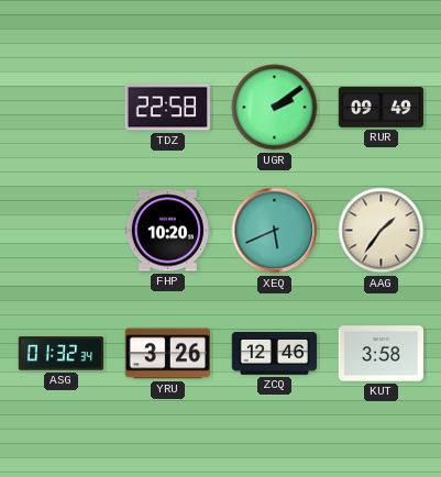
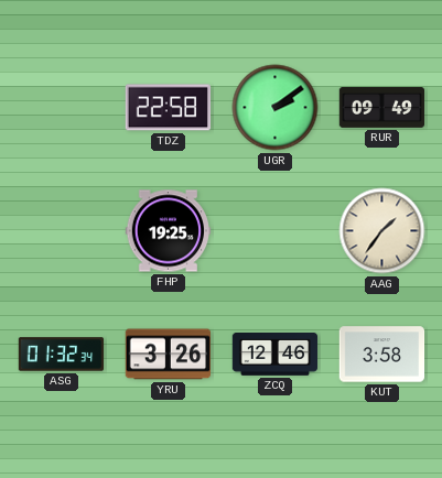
FHP: 10:20 -> 19:25 (169, 231)
XEQ: 5:41 -> none (275, 231)
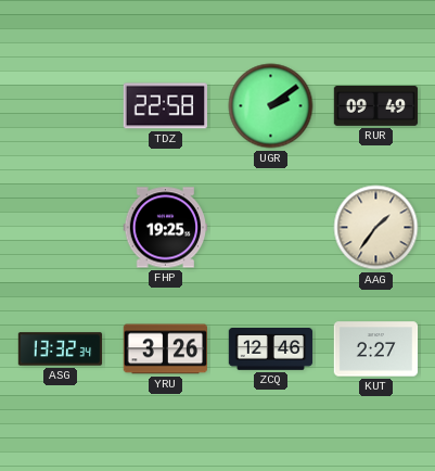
ASG: 01:32 -> 13:32 (61, 349)
KUT: 3:58 -> 2:27 (376, 349)
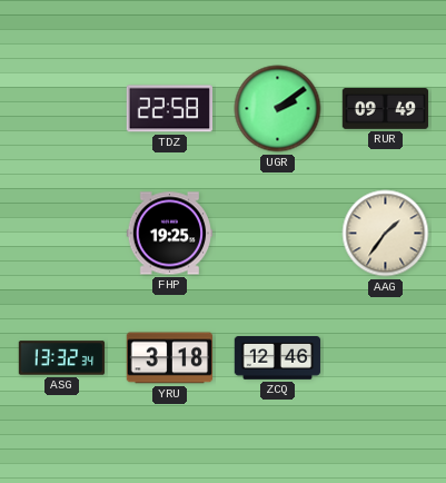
YRU: 3:26 -> 3:18 (170, 358)
KUT: 2:27 -> none (376, 349)
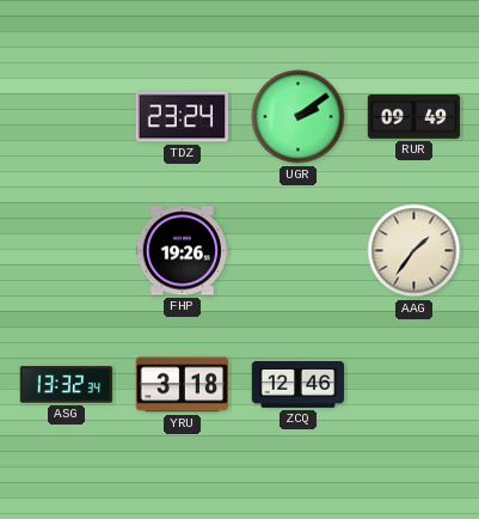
TDZ: 22:58 -> 23:24 (182, 117)
FHP: 19:25 -> 19:26 (183, 251)
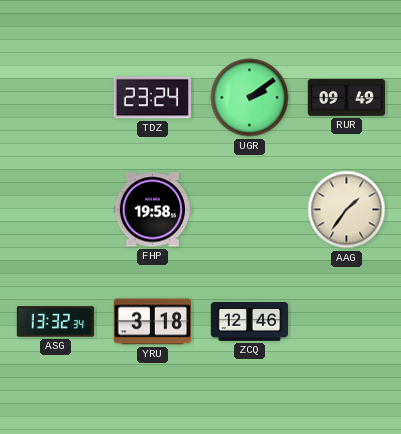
FHP: 19:26 -> 19:58 (153, 210)
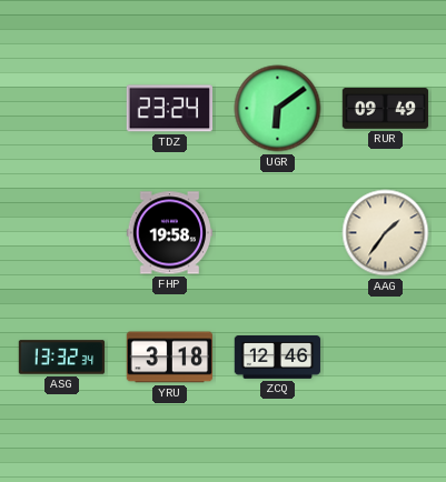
UGR: 2:09 -> 6:09 (278, 109)
